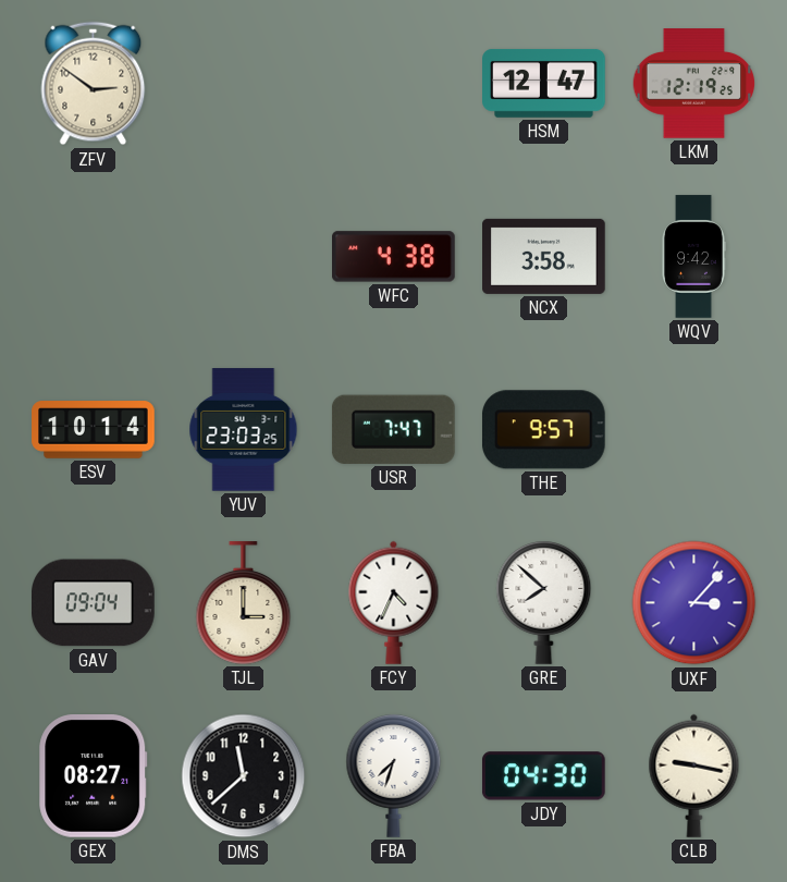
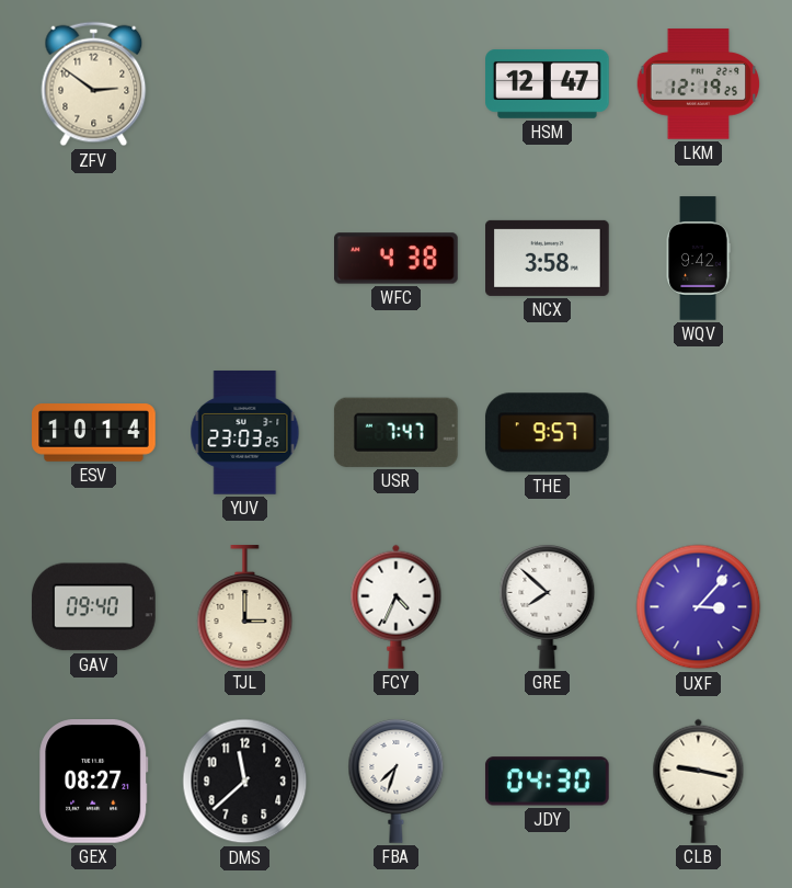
GAV: 09:04 -> 09:40 (94, 607)
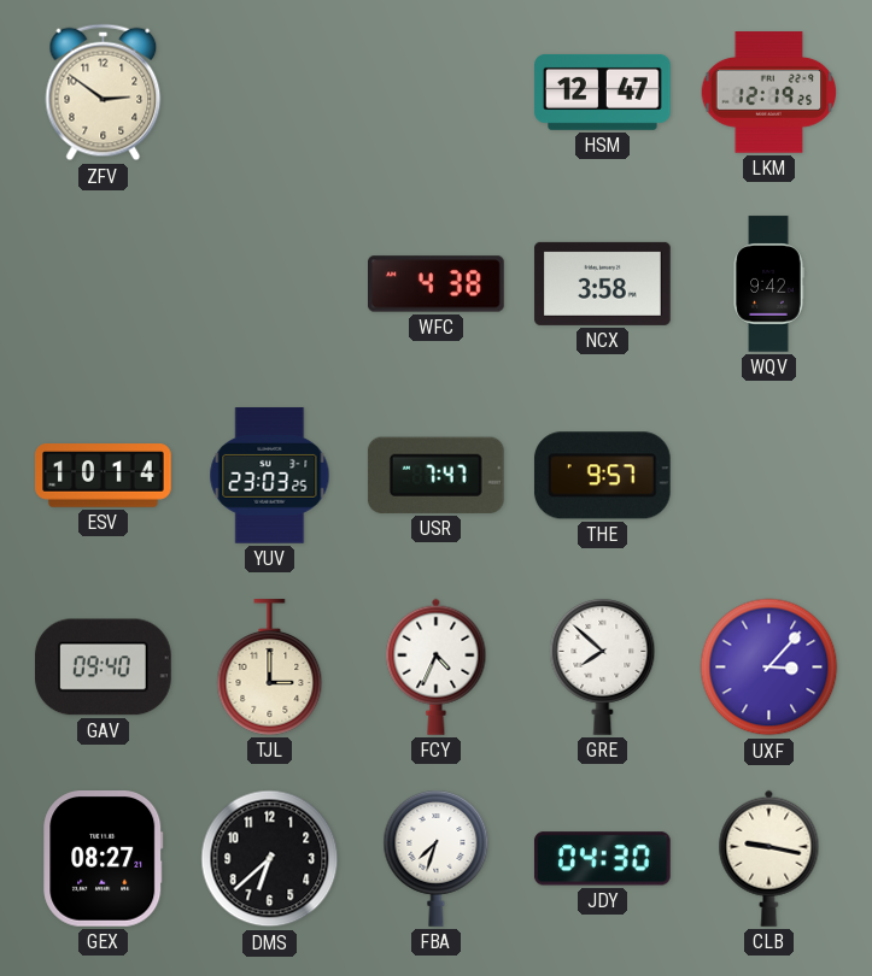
DMS: 11:38 -> 6:38 (270, 859)
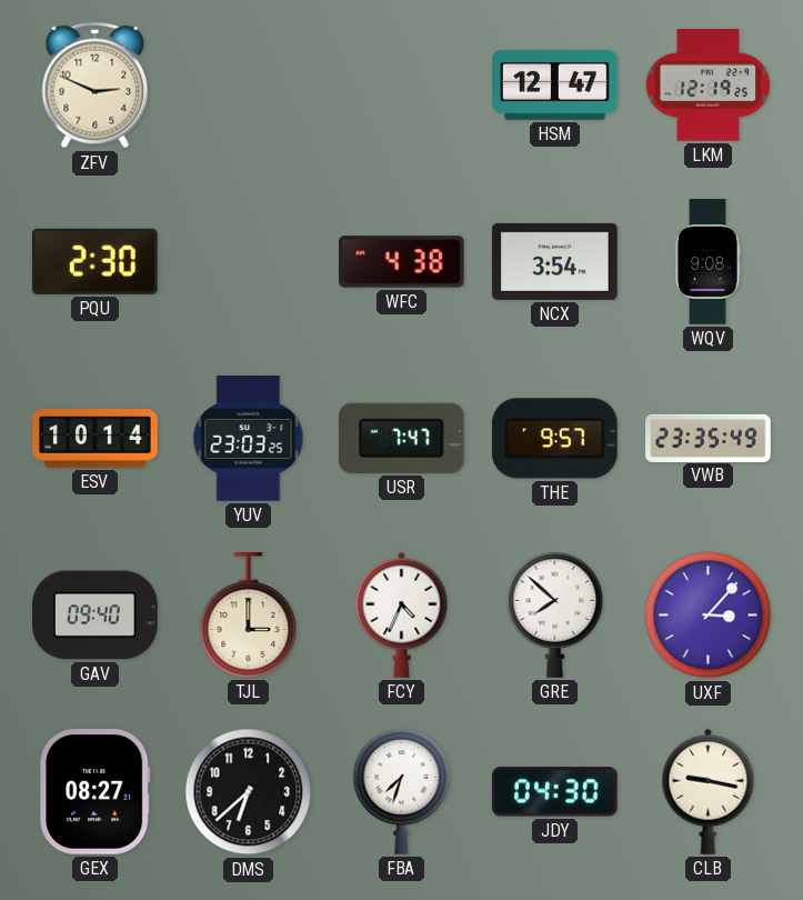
ZFV: 2:51 -> 2:49 (96, 86)
PQU: none -> 2:30 (94, 261)
NCX: 3:58 -> 3:54 (555, 261)
WQV: 9:42 -> 9:08 (707, 262)
VWB: none -> 23:35 (709, 438)
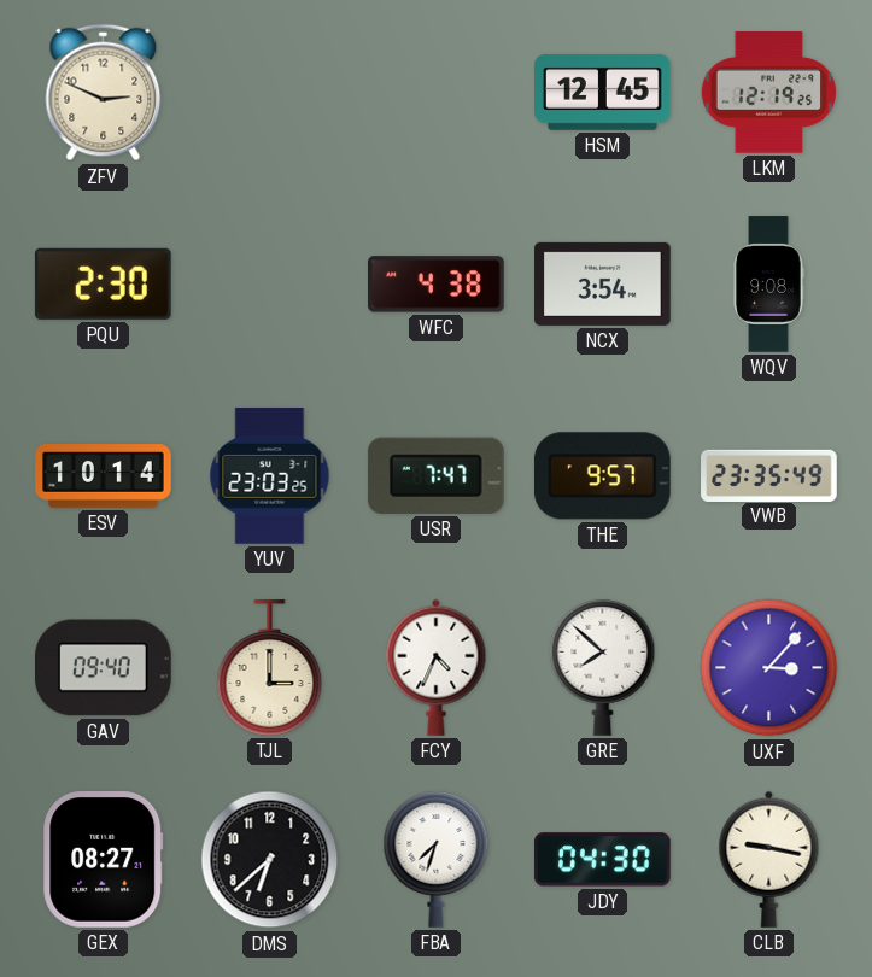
HSM: 12:47 -> 12:45 (603, 92)
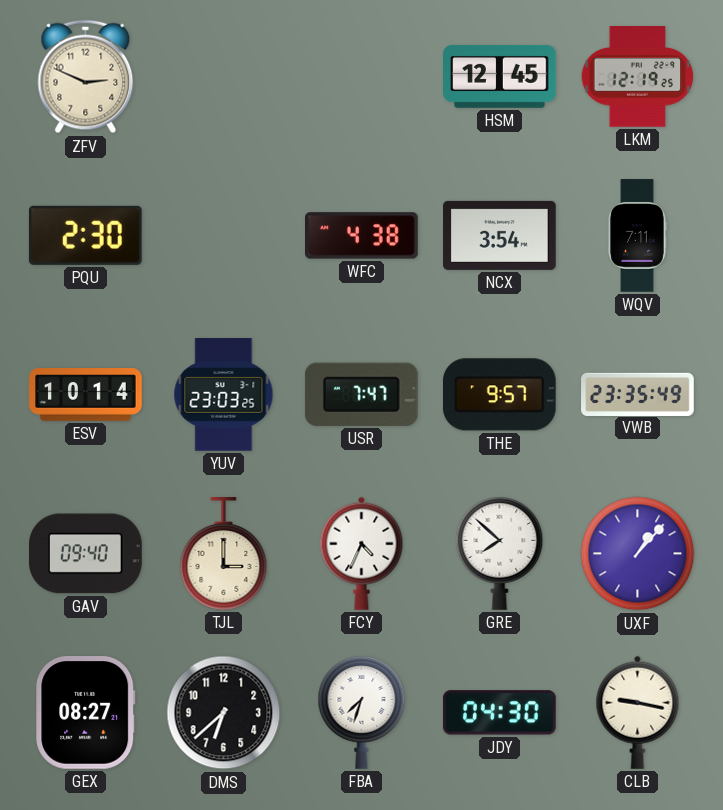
WQV: 9:08 -> 7:11 (637, 236)
UXF: 3:07 -> 1:07 (638, 554)
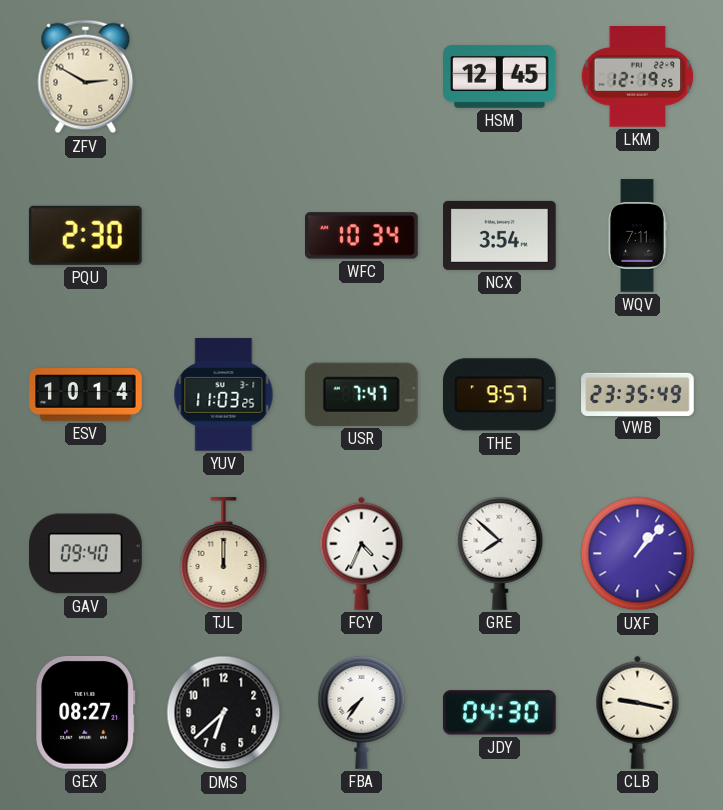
ZFV: 2:49 -> 2:50 (86, 77)
WFC: 4:38 -> 10:34 (362, 236)
YUV: 23:03 -> 11:03 (224, 395)
TJL: 3:00 -> 12:00 (224, 554)
FBA: 7:33 -> 7:36 (362, 713)
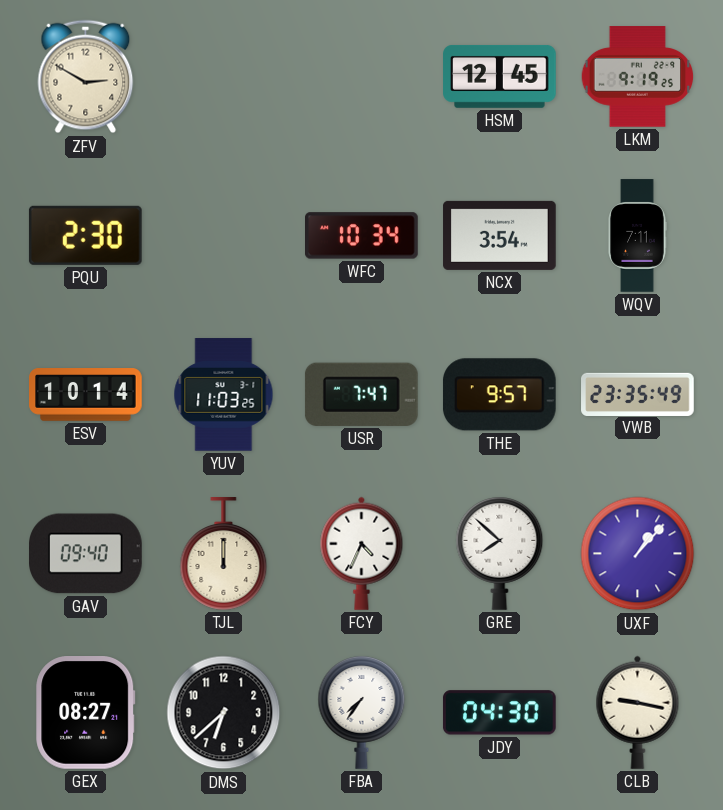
LKM: 12:19 -> 9:19 (638, 77)
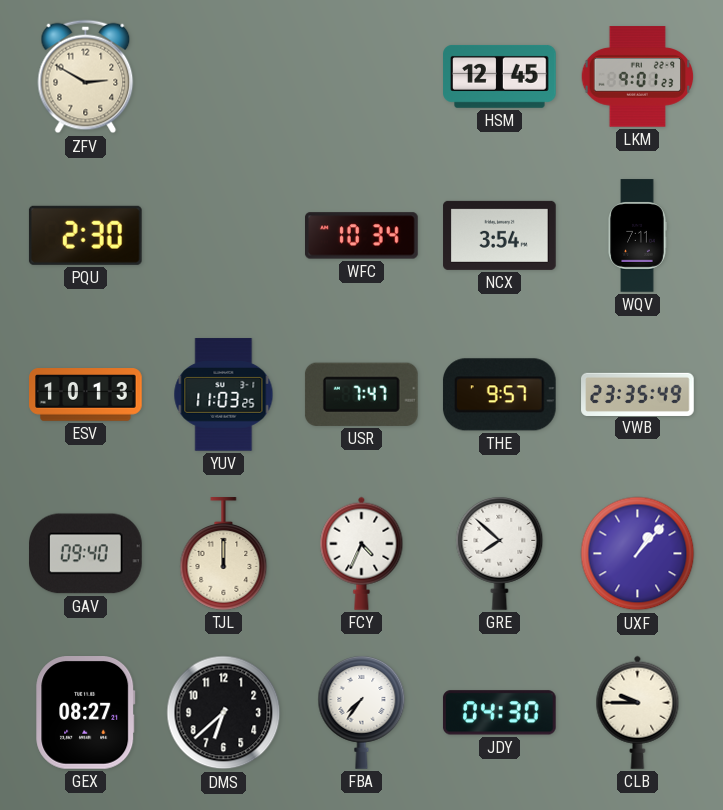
LKM: 9:19 -> 9:01 (638, 77)
ESV: 10:14 -> 10:13 (86, 395)
CLB: 9:17 -> 9:45 (638, 712)
